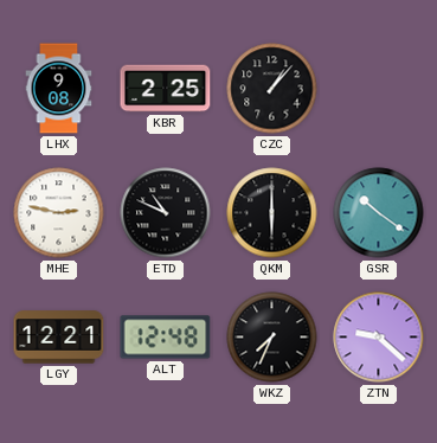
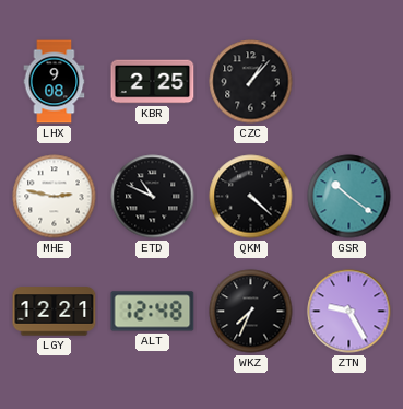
QKM: 6:00 -> 4:22 (251, 197)
ZTN: 9:22 -> 9:25 (349, 312)
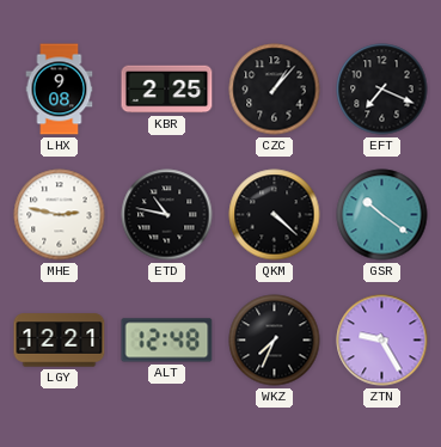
EFT: none -> 7:19 (382, 90)
ETD: 10:49 -> 10:47 (167, 215)
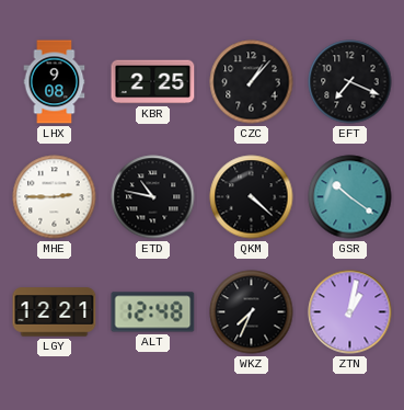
MHE: 2:47 -> 2:45 (55, 197)
ZTN: 9:25 -> 1:02 (350, 312)
